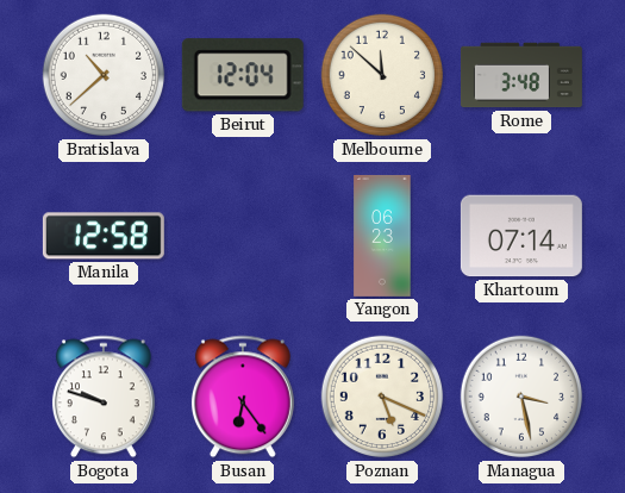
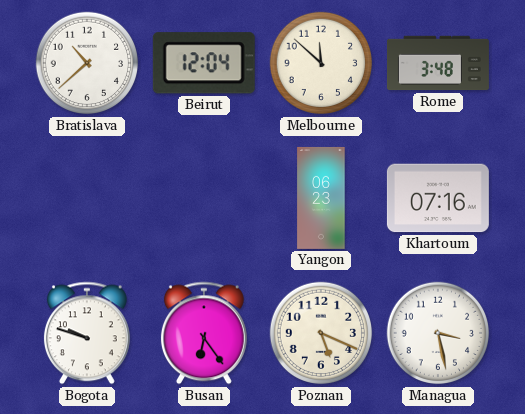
Manila: 12:58 -> none (104, 236)
Khartoum: 07:14 -> 07:16 (438, 198)
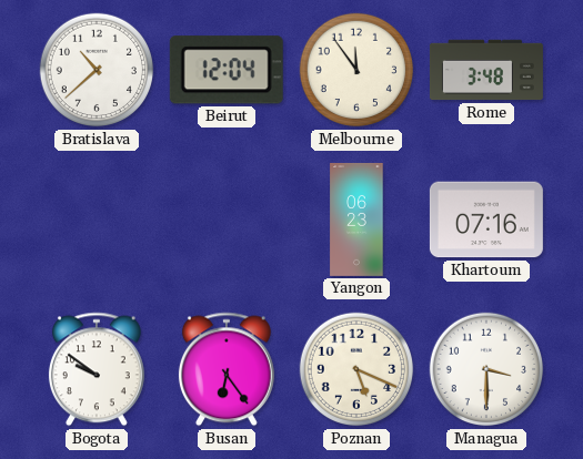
Melbourne: 11:52 -> 11:54 (356, 70)
Bogota: 9:48 -> 9:51 (97, 369)
Managua: 3:28 -> 3:30 (486, 369)
